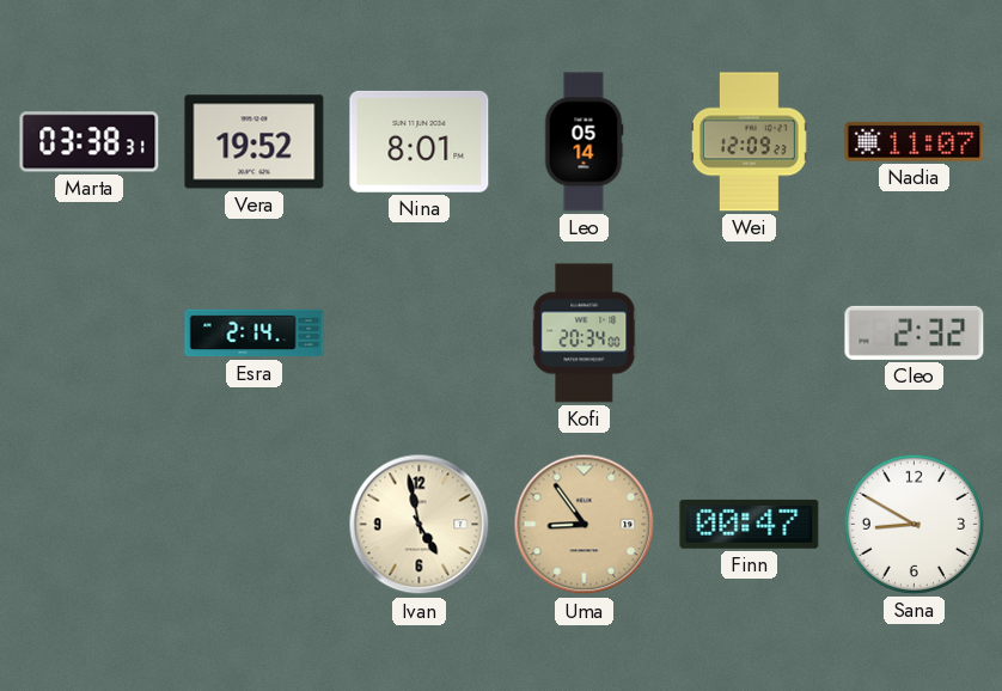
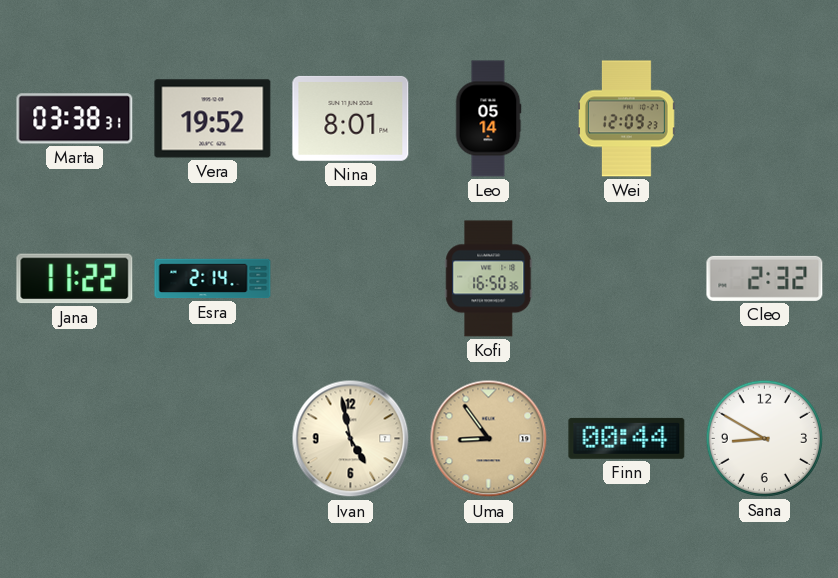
Nadia: 11:07 -> none (915, 141)
Jana: none -> 11:22 (75, 279)
Kofi: 20:34 -> 16:50 (489, 279)
Finn: 00:47 -> 00:44 (627, 438)
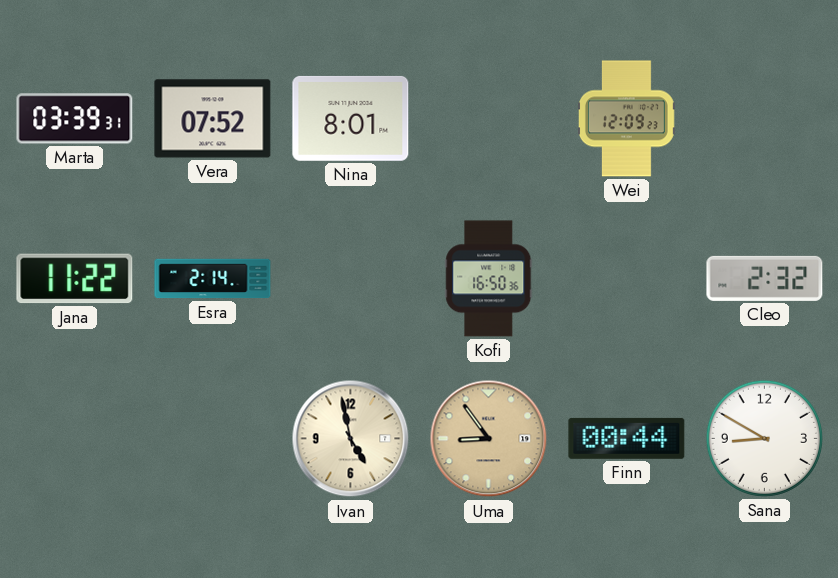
Marta: 03:38 -> 03:39 (75, 119)
Vera: 19:52 -> 07:52 (213, 119)
Leo: 05:14 -> none (488, 119)
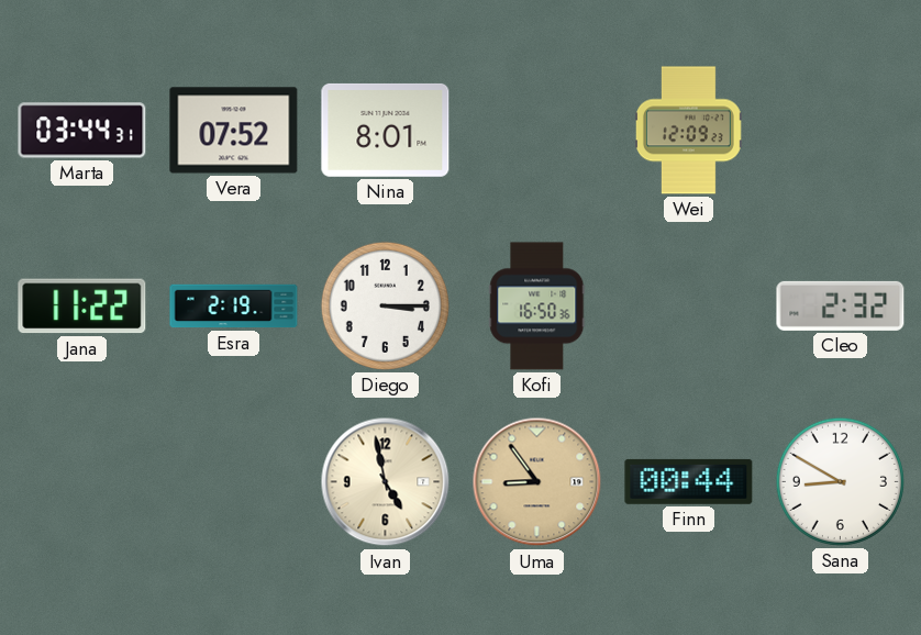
Marta: 03:39 -> 03:44 (82, 131)
Esra: 2:14 -> 2:19 (234, 307)
Diego: none -> 3:15 (385, 305)
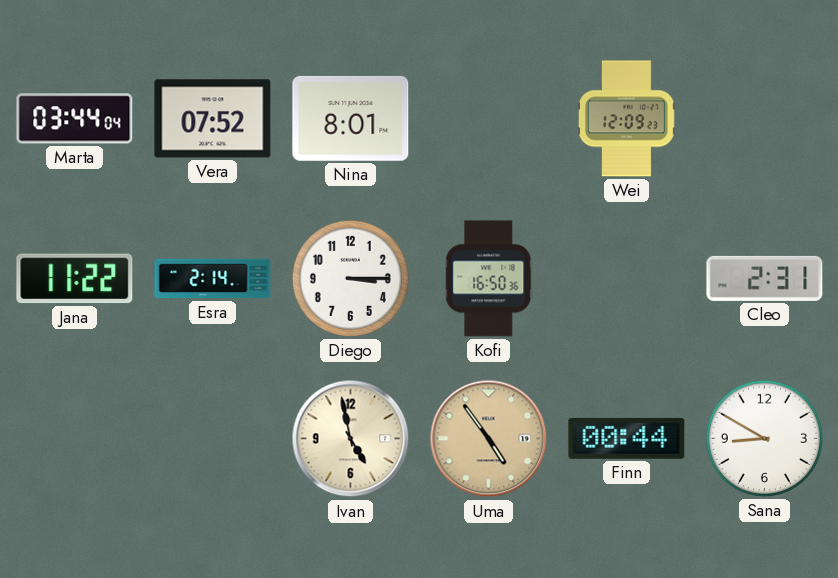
Marta: 03:44:31 -> 03:44:04 (75, 119)
Esra: 2:19 -> 2:14 (213, 279)
Cleo: 2:32 -> 2:31 (765, 278)
Uma: 8:54 -> 4:54 (489, 439)
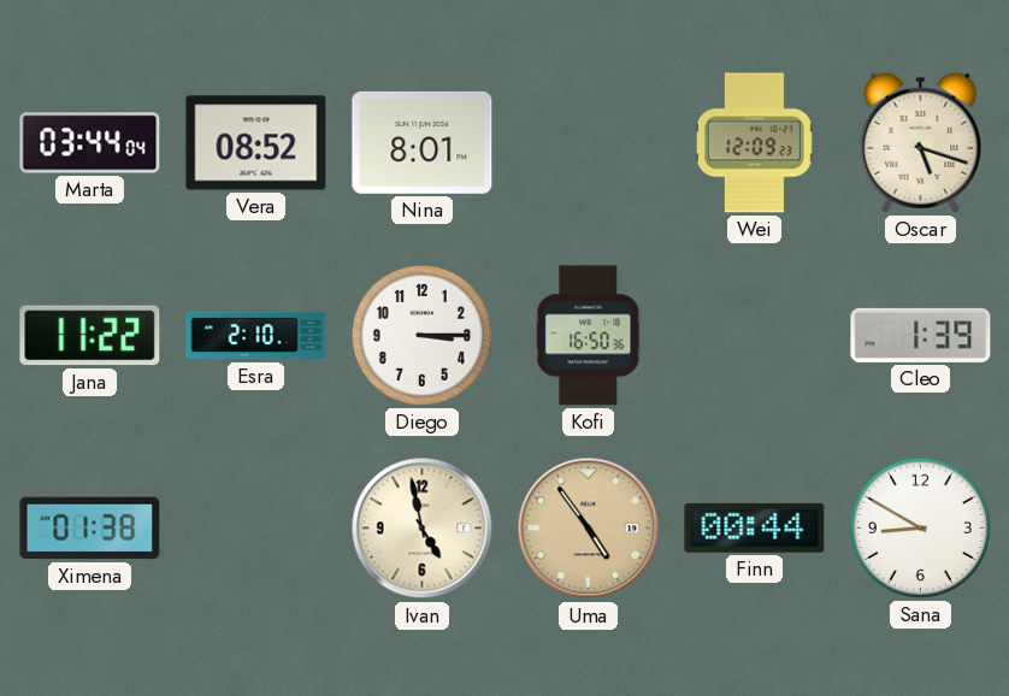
Vera: 07:52 -> 08:52 (256, 143)
Oscar: none -> 5:18 (921, 142)
Esra: 2:14 -> 2:10 (256, 336)
Cleo: 2:31 -> 1:39 (921, 335)
Ximena: none -> 01:38 (90, 529)
